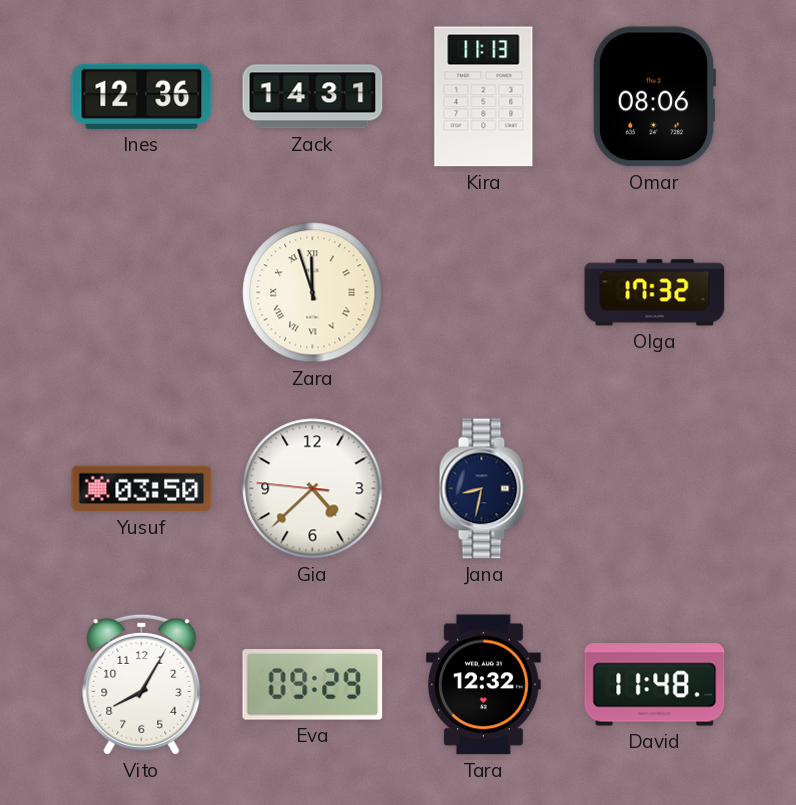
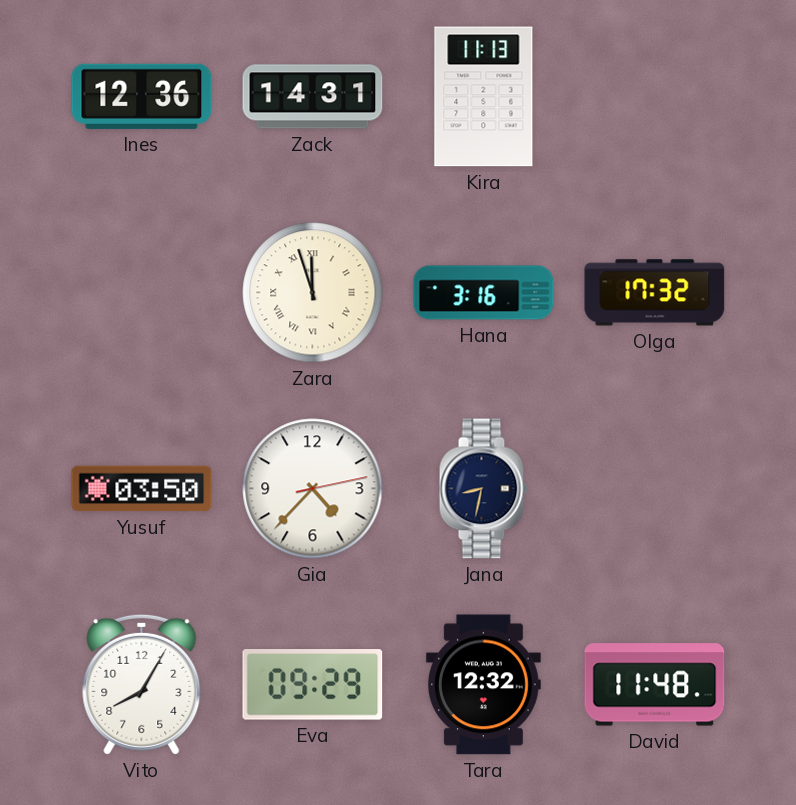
Omar: 08:06 -> none (653, 97)
Hana: none -> 3:16 (484, 293)
Gia: 4:37:46 -> 4:37:13 (313, 489)
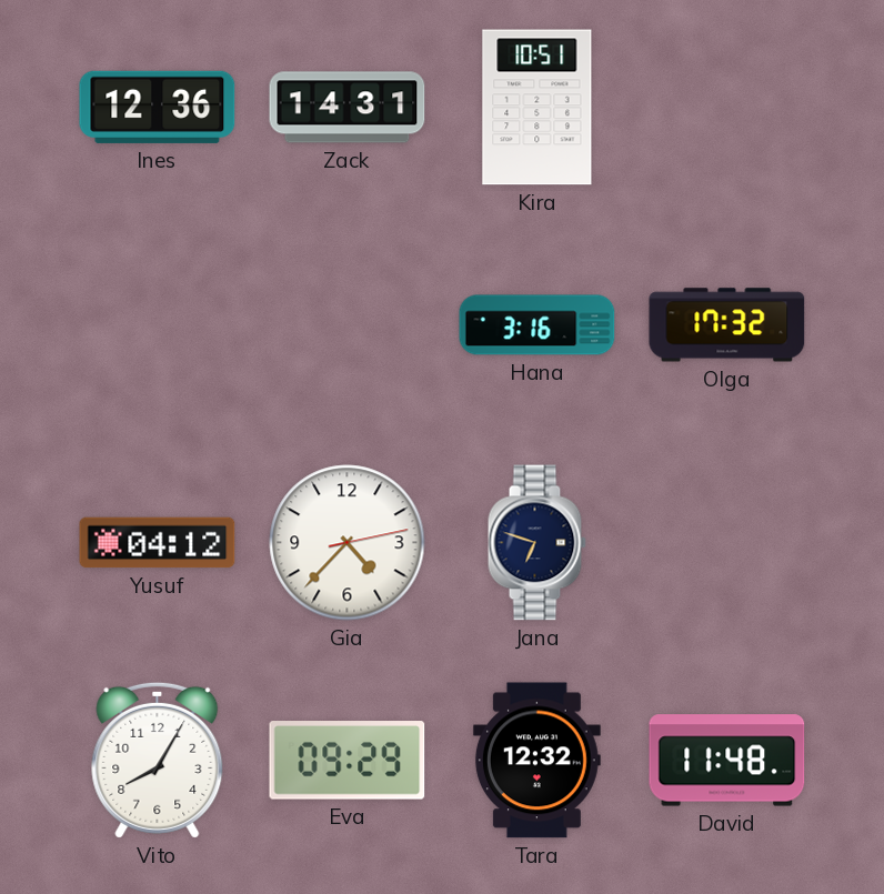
Kira: 11:13 -> 10:51 (538, 108)
Zara: 11:57 -> none (313, 293)
Yusuf: 03:50 -> 04:12 (158, 543)
Jana: 8:32 -> 6:48 (536, 543)
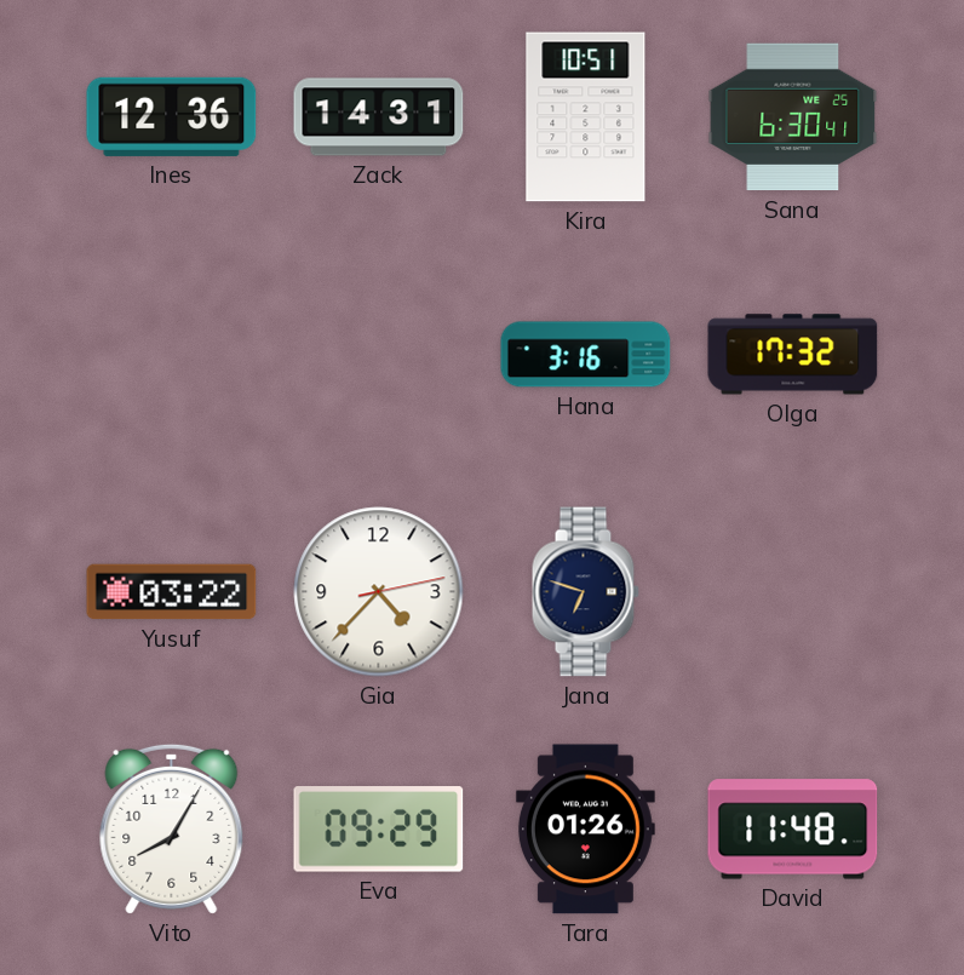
Sana: none -> 6:30 (793, 117)
Yusuf: 04:12 -> 03:22 (172, 592)
Tara: 12:32 -> 01:26 (585, 830)
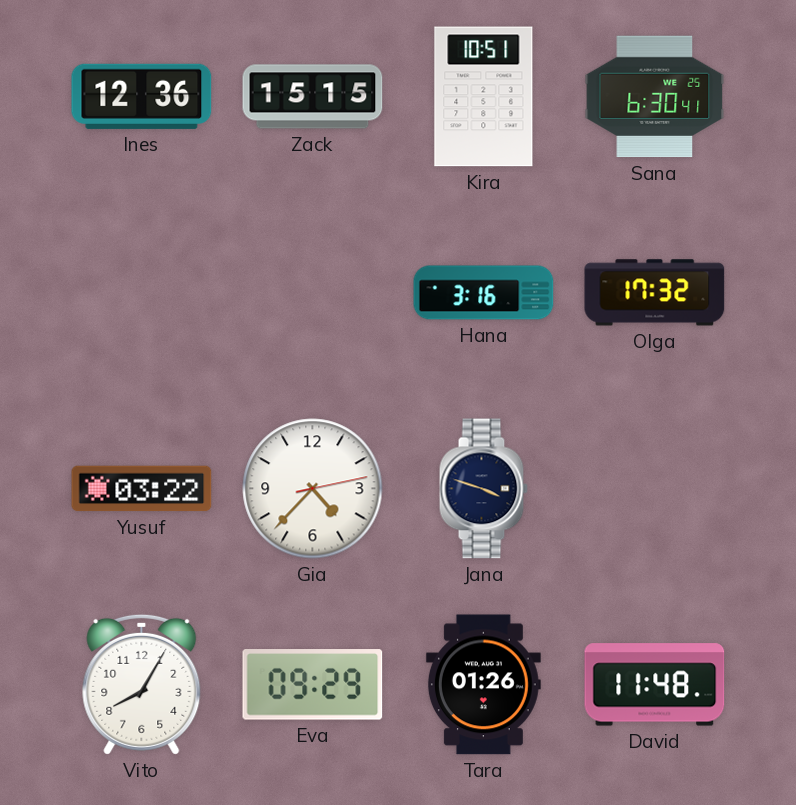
Zack: 14:31 -> 15:15 (313, 97)
Jana: 6:48 -> 3:48 (483, 489)
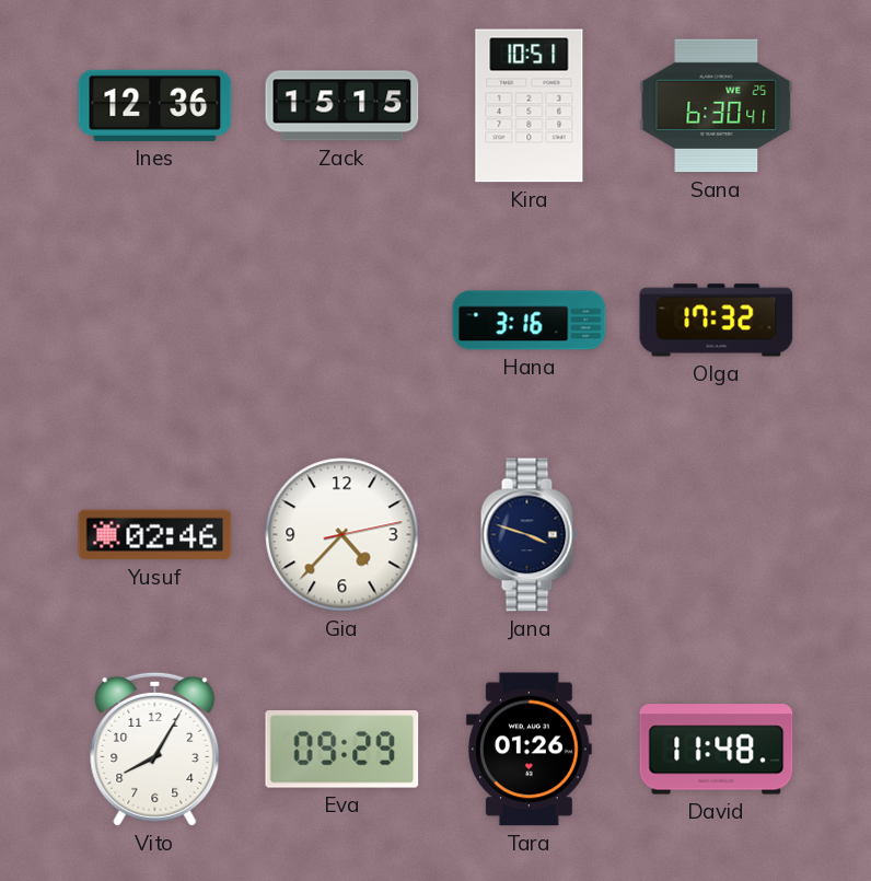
Yusuf: 03:22 -> 02:46 (155, 535)
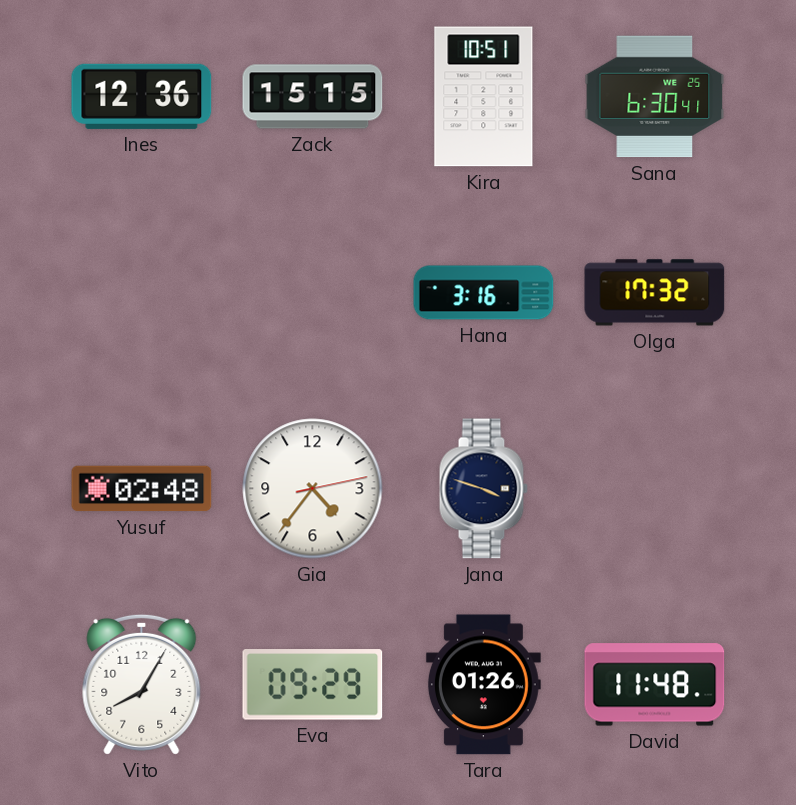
Yusuf: 02:46 -> 02:48 (142, 489)
Gia: 4:37 -> 4:36 (313, 489)
